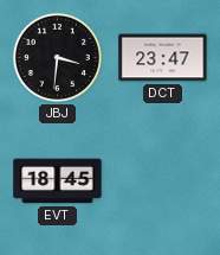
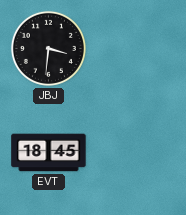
DCT: 23:47 -> none (163, 58)
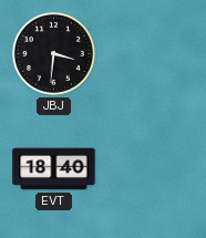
EVT: 18:45 -> 18:40 (54, 169)
